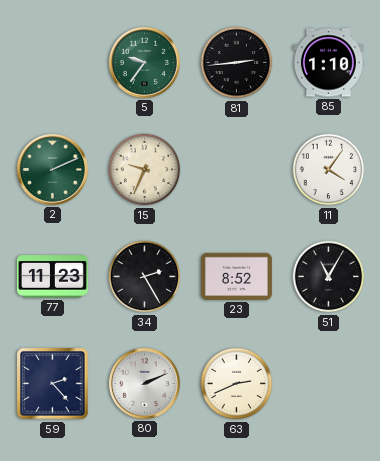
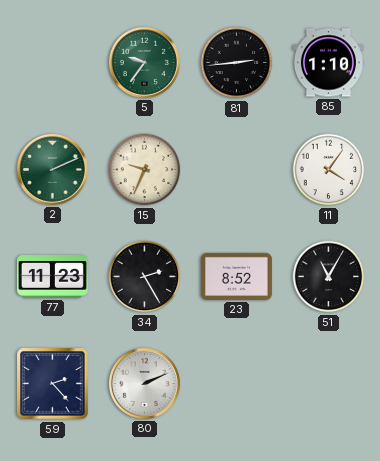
63: 2:41 -> none (237, 384)
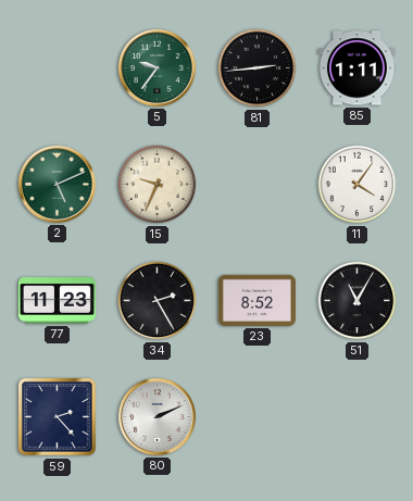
85: 1:10 -> 1:11 (356, 68)
2: 2:11 -> 5:11 (57, 184)
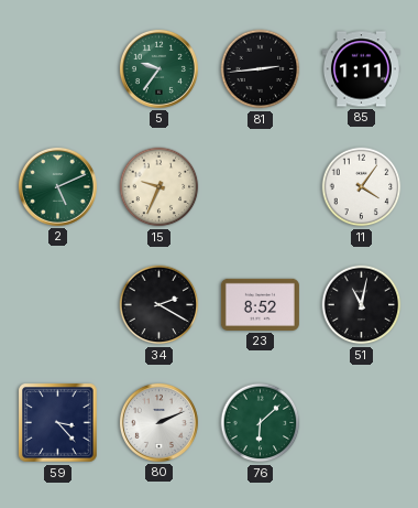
77: 11:23 -> none (57, 301)
34: 2:25 -> 2:20 (159, 305)
51: 11:05 -> 11:02 (362, 305)
59: 2:23 -> 3:23 (58, 423)
76: none -> 6:08 (261, 423)
